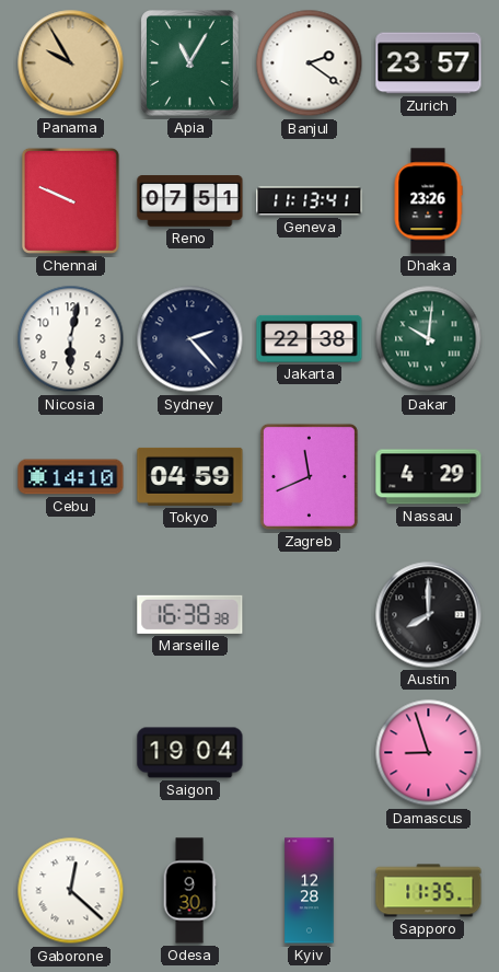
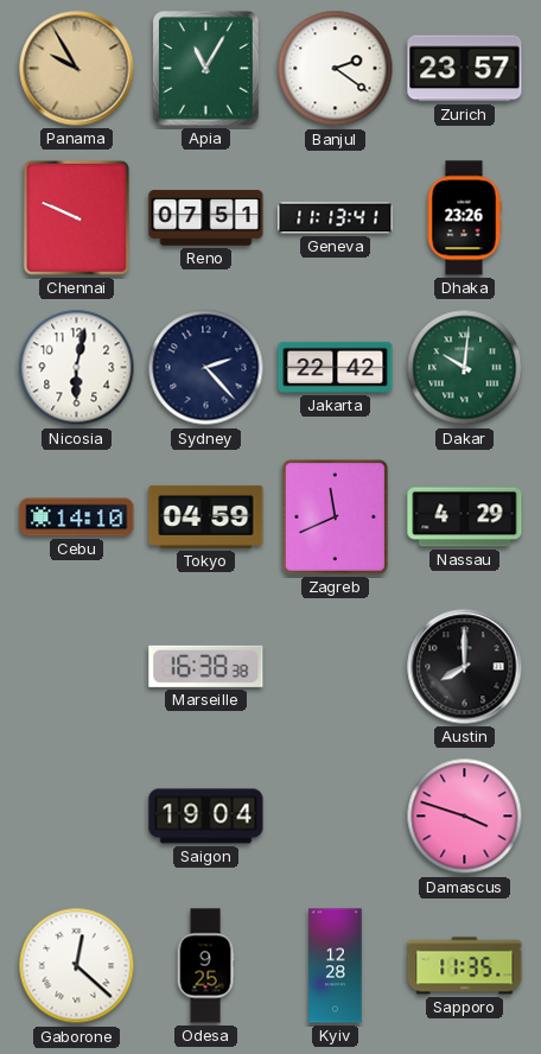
Jakarta: 22:38 -> 22:42 (336, 367)
Damascus: 8:57 -> 3:48 (465, 817)
Odesa: 9:30 -> 9:25 (205, 966)
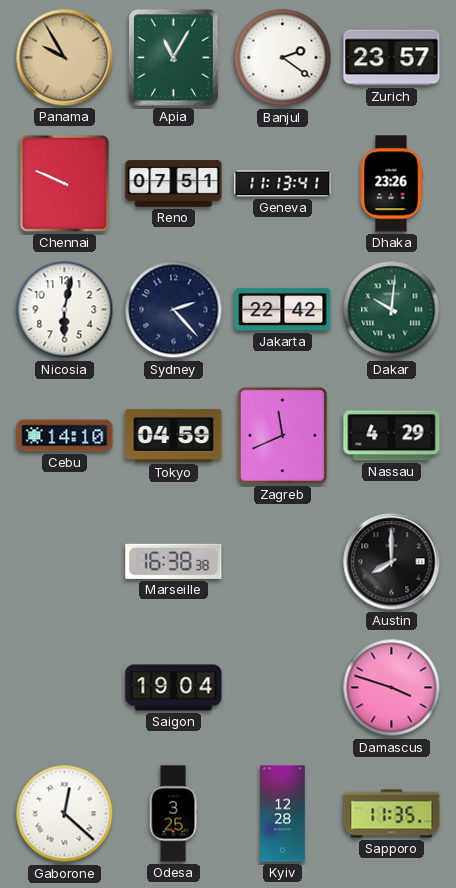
Odesa: 9:25 -> 3:25 (173, 814)
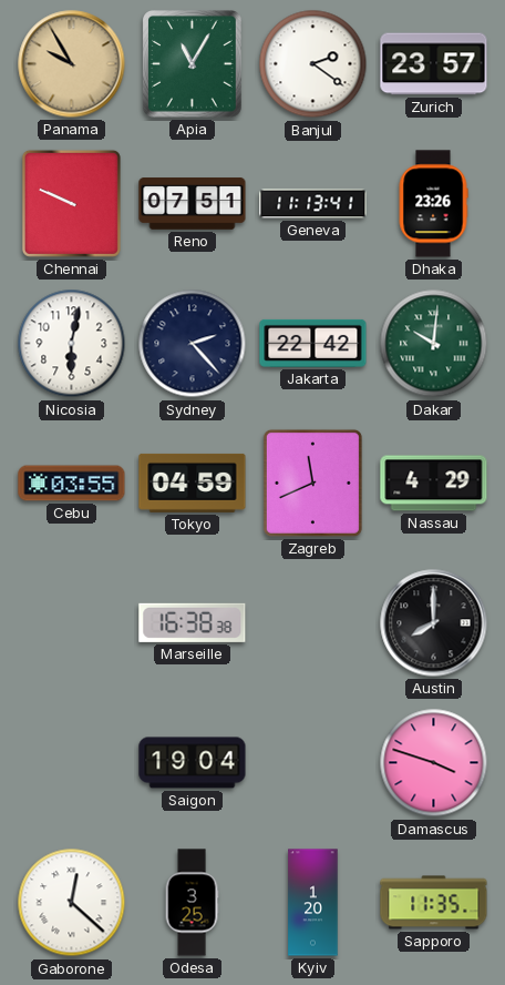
Cebu: 14:10 -> 03:55 (72, 484)
Kyiv: 12:28 -> 1:20 (313, 903)
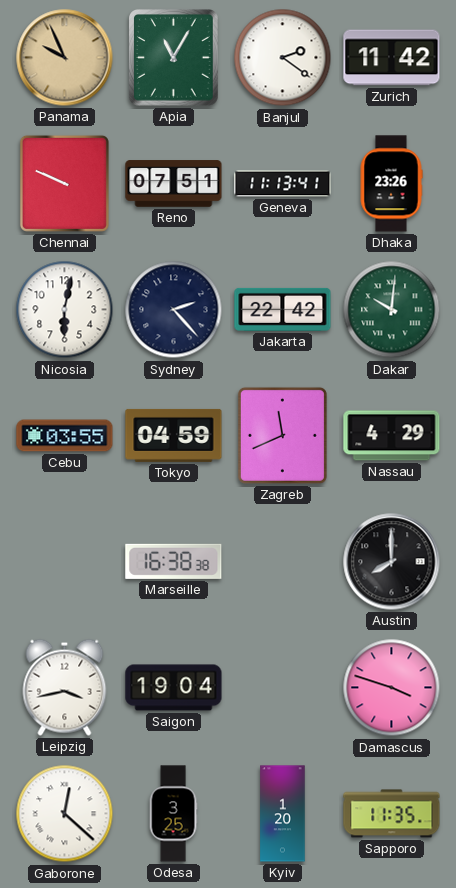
Panama: 9:55 -> 9:56 (65, 58)
Zurich: 23:57 -> 11:42 (392, 58)
Leipzig: none -> 3:43 (65, 687)
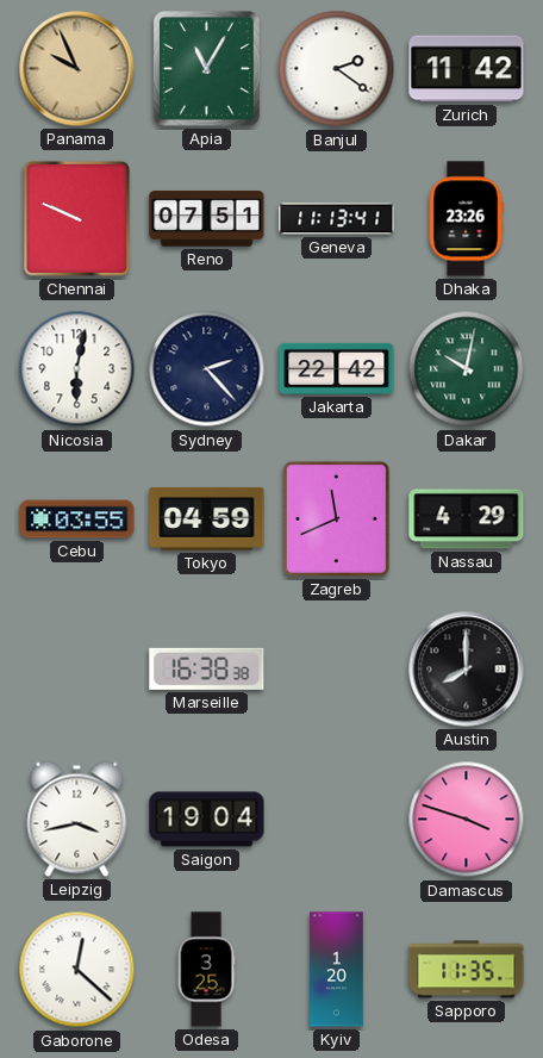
Dakar: 10:01 -> 10:02 (467, 369)
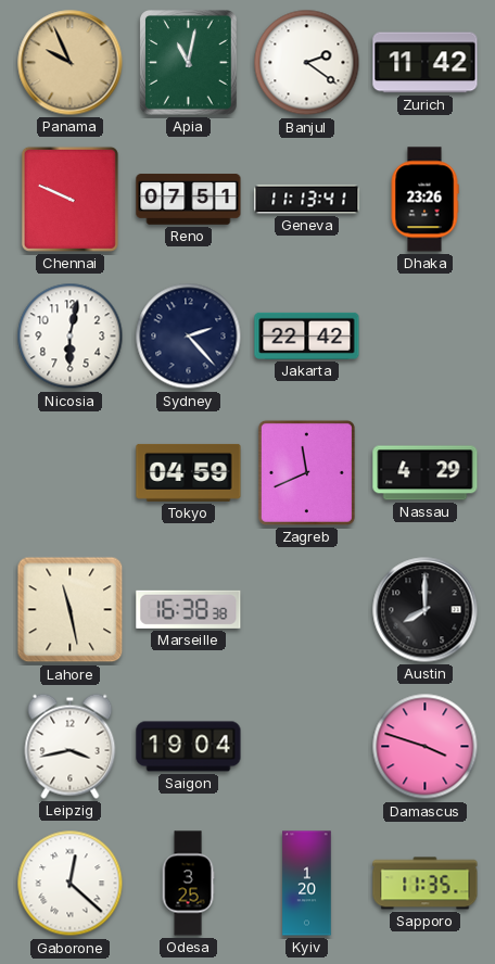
Apia: 11:05 -> 11:02 (189, 63)
Dakar: 10:02 -> none (467, 369)
Cebu: 03:55 -> none (77, 519)
Lahore: none -> 11:28 (71, 610)
